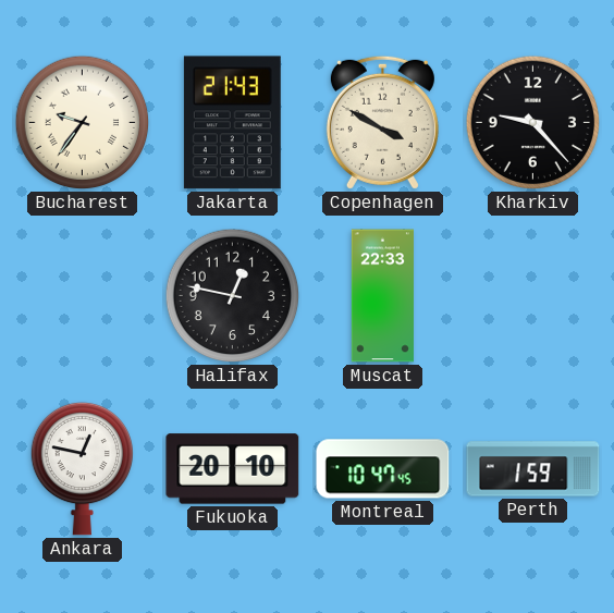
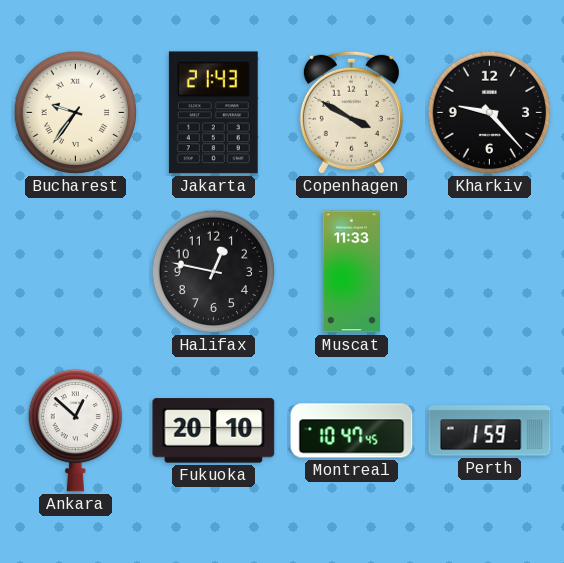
Muscat: 22:33 -> 11:33 (351, 272)
Ankara: 12:47 -> 12:52 (75, 430)
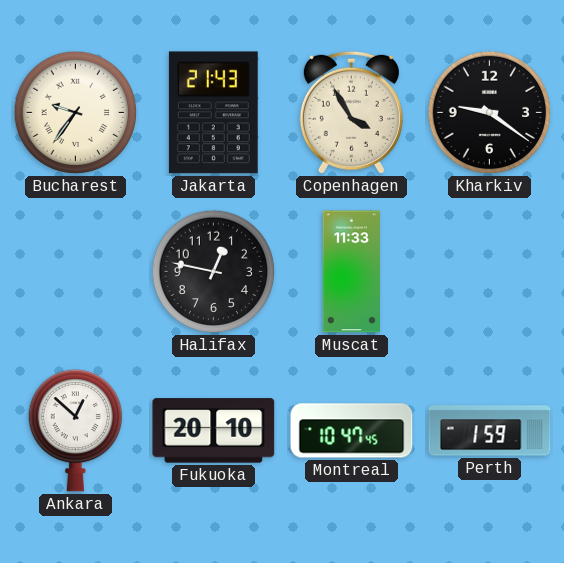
Copenhagen: 3:50 -> 3:55 (351, 112)
Kharkiv: 9:23 -> 9:21 (490, 113)
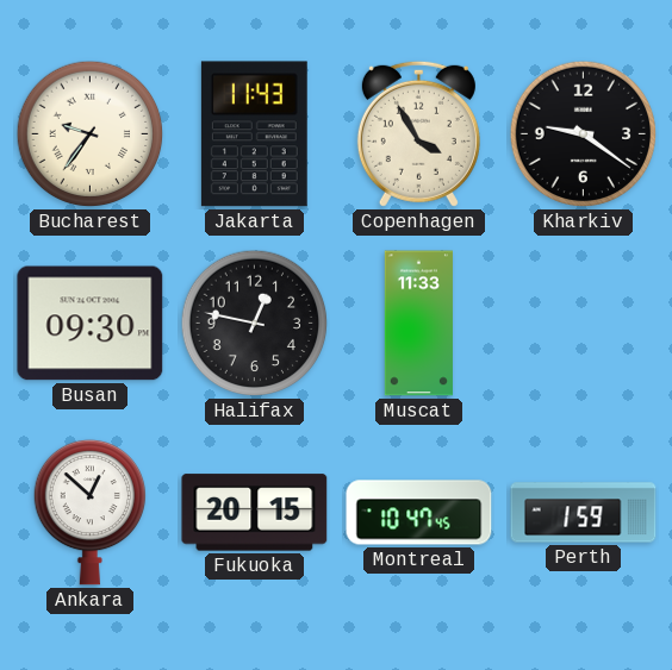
Jakarta: 21:43 -> 11:43 (254, 134)
Busan: none -> 09:30 (91, 324)
Fukuoka: 20:10 -> 20:15 (255, 513)
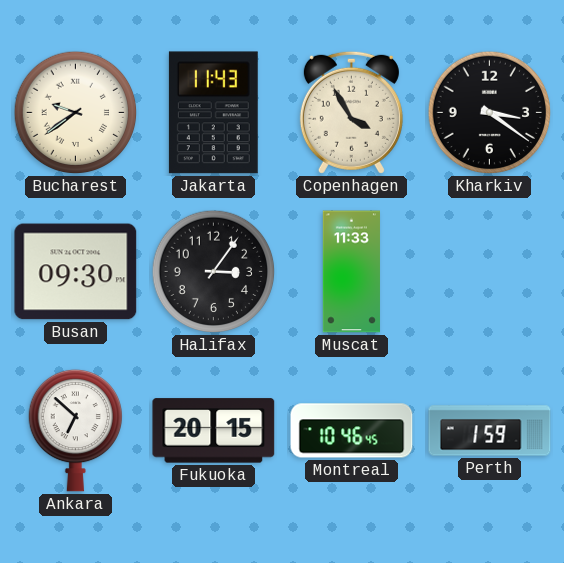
Bucharest: 9:36 -> 9:39 (76, 113)
Kharkiv: 9:21 -> 3:21 (490, 113)
Halifax: 12:47 -> 3:06 (214, 272)
Ankara: 12:52 -> 6:52 (75, 430)
Montreal: 10:47 -> 10:46 (352, 431)
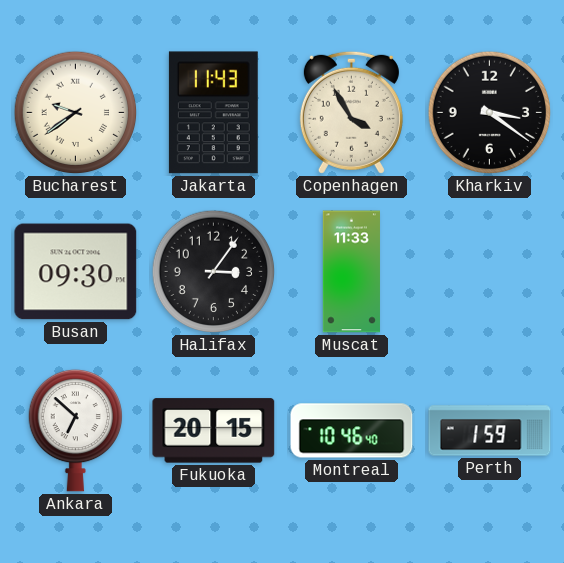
Montreal: 10:46:45 -> 10:46:40 (352, 431)
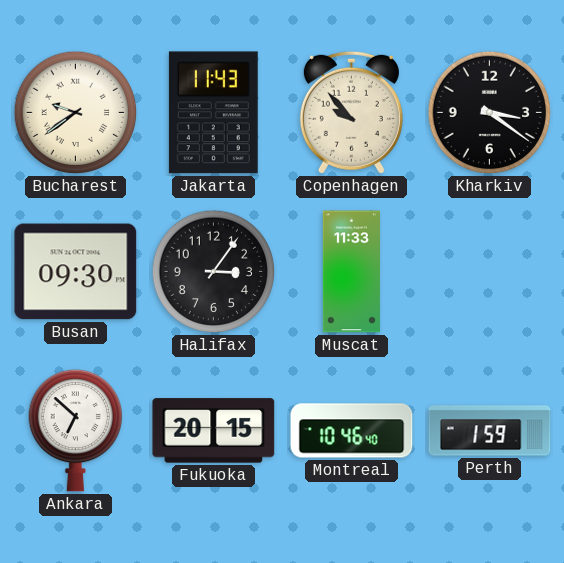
Copenhagen: 3:55 -> 9:53 (351, 112)
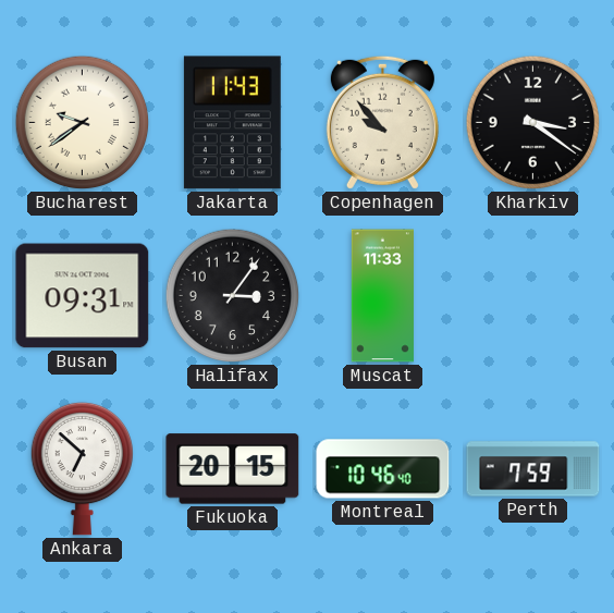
Busan: 09:30 -> 09:31 (83, 296)
Perth: 1:59 -> 7:59 (533, 469)
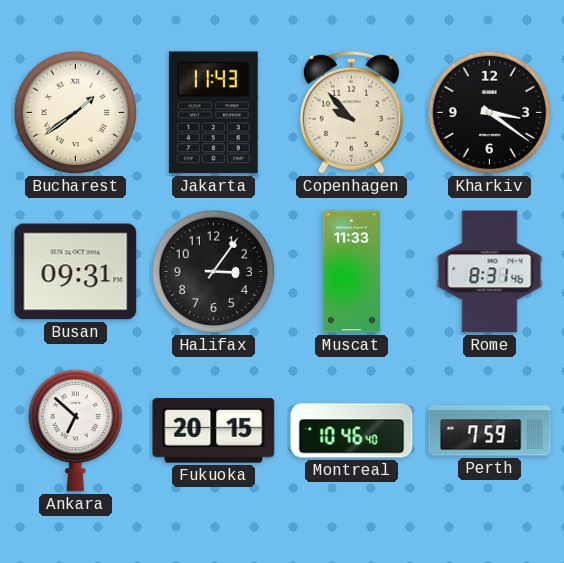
Bucharest: 9:39 -> 1:39 (76, 113)
Rome: none -> 8:31 (490, 272)
